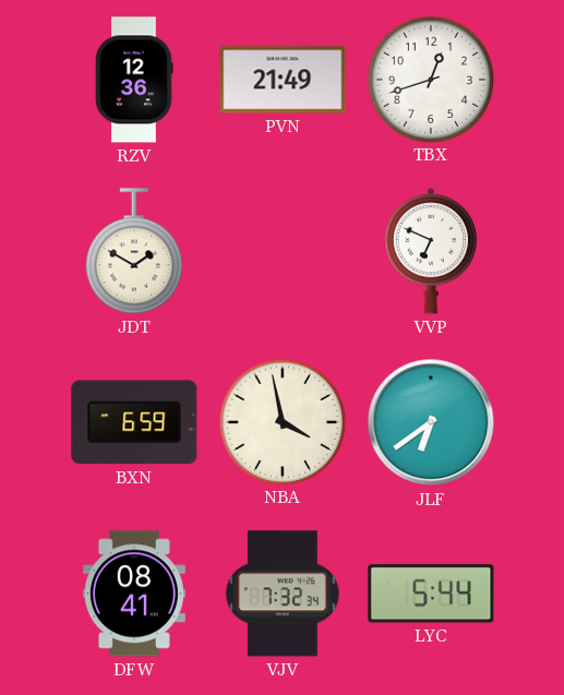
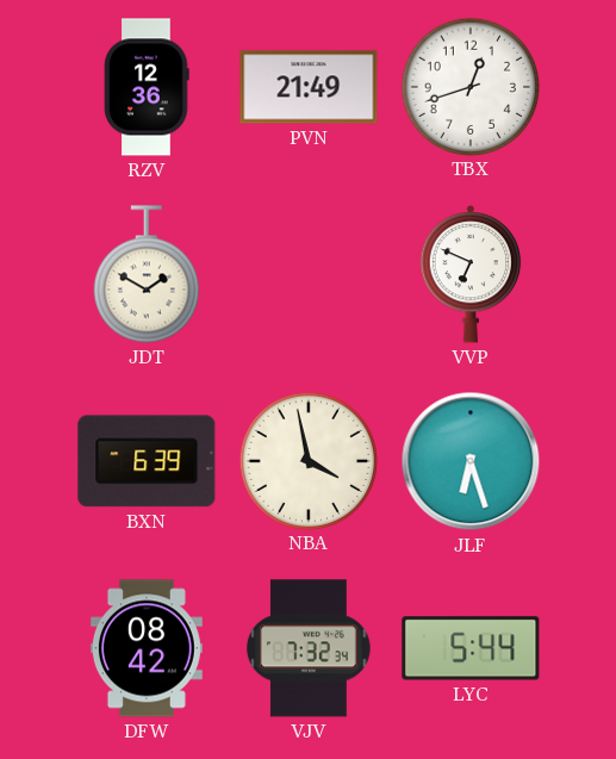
BXN: 6:59 -> 6:39 (147, 461)
JLF: 6:39 -> 6:27 (471, 461)
DFW: 08:41 -> 08:42 (147, 648)
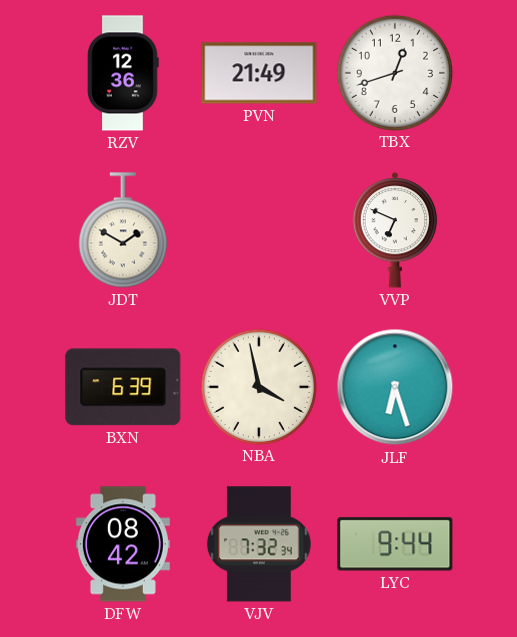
LYC: 5:44 -> 9:44 (395, 544)
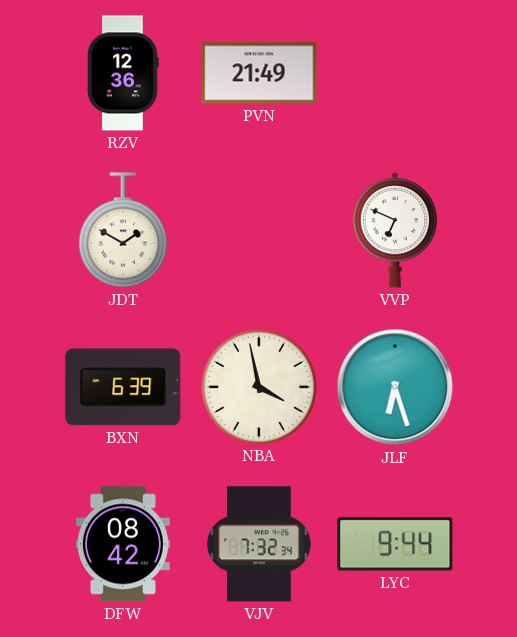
TBX: 12:42 -> none (394, 72)
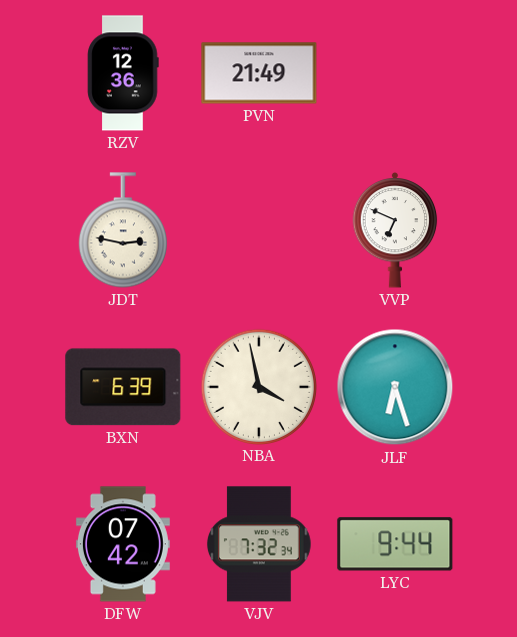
JDT: 1:50 -> 2:47 (123, 230)
DFW: 08:42 -> 07:42 (123, 544)
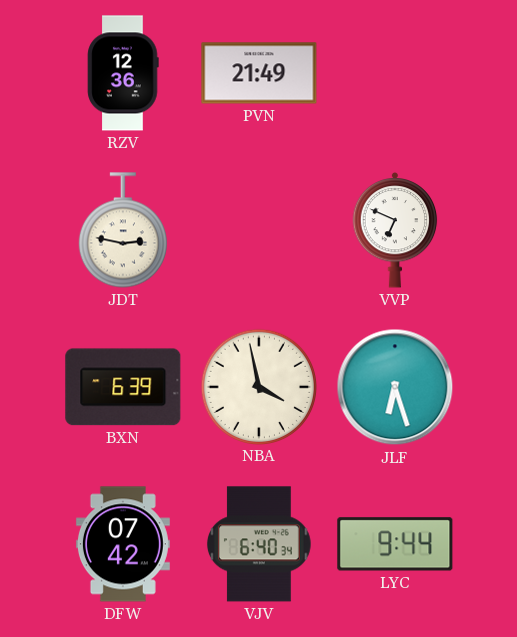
VJV: 7:32 -> 6:40 (259, 544)
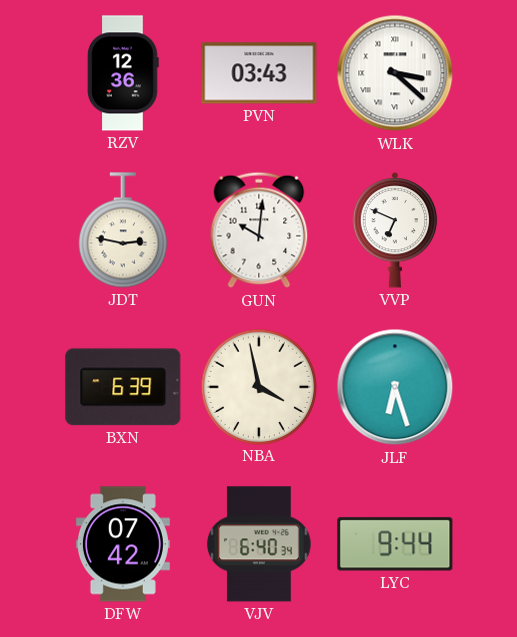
PVN: 21:49 -> 03:43 (259, 73)
WLK: none -> 3:22 (395, 73)
GUN: none -> 10:01 (259, 230)
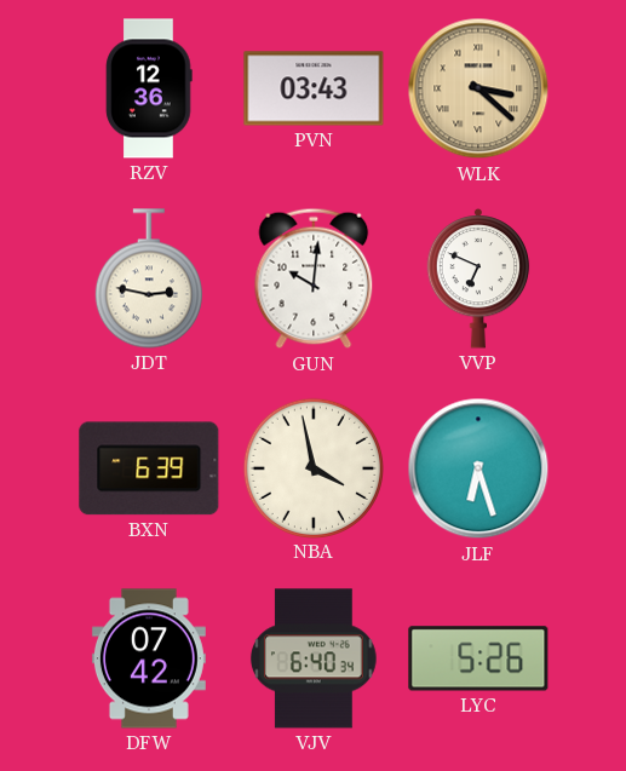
WLK dial: white -> champagne (478, 88)
LYC: 9:44 -> 5:26 (478, 658)
